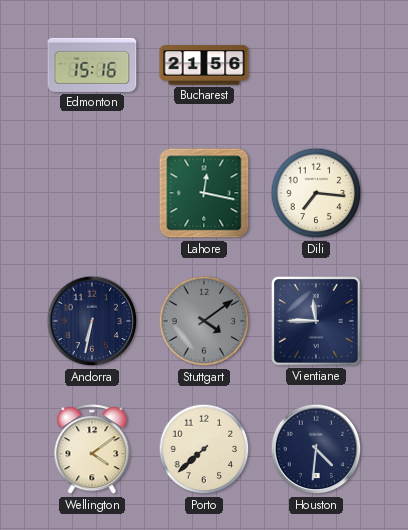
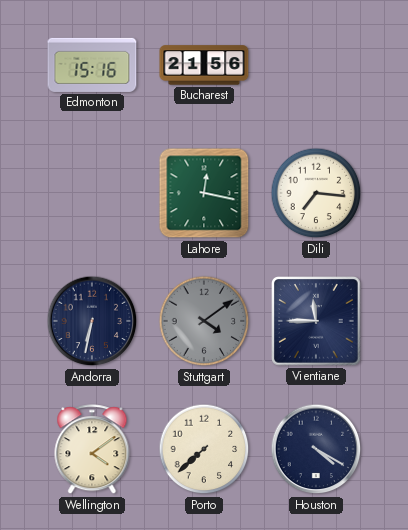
Houston: 4:31 -> 4:20 (316, 449)
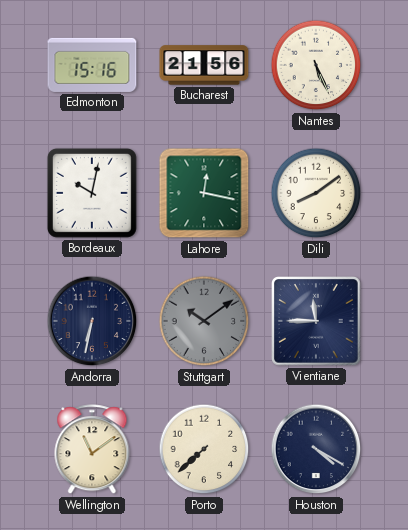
Nantes: none -> 5:26 (316, 65)
Bordeaux: none -> 10:02 (92, 193)
Dili: 7:16 -> 8:09 (316, 193)
Stuttgart: 4:09 -> 10:09 (204, 321)
Wellington: 4:09 -> 11:09 (92, 450)
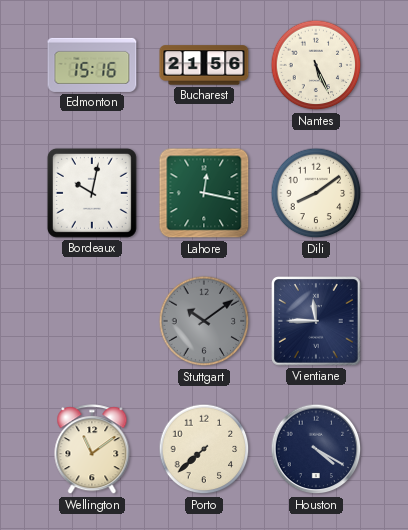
Andorra: 6:32 -> none (92, 321)
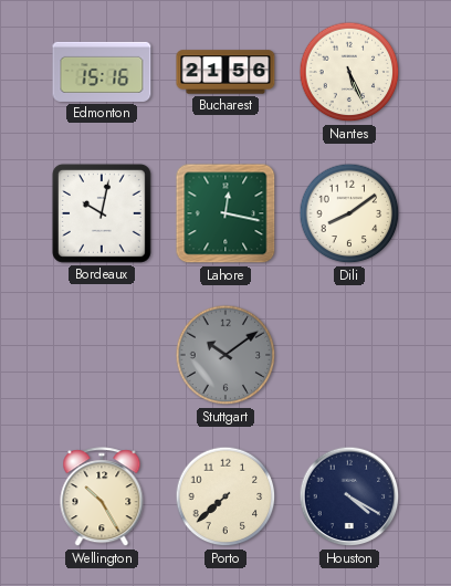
Vientiane: 11:45 -> none (316, 321)
Wellington: 11:09 -> 10:25 (102, 498)
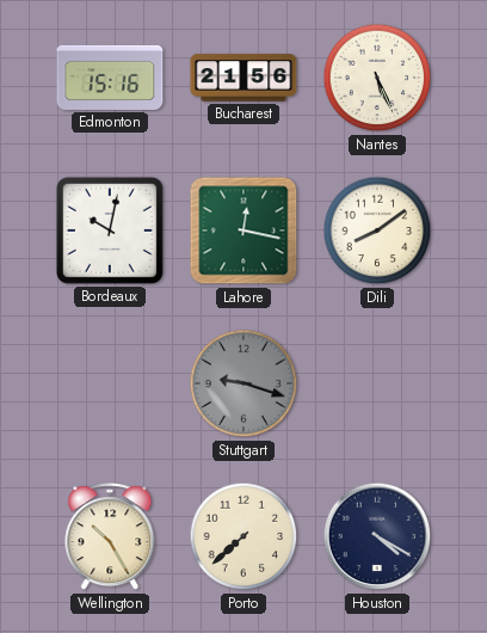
Stuttgart: 10:09 -> 9:18 (243, 383)
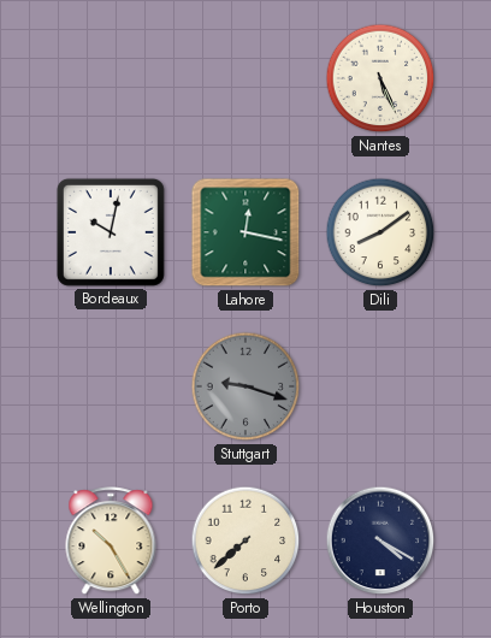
Edmonton: 15:16 -> none (110, 78)
Bucharest: 21:56 -> none (243, 78)
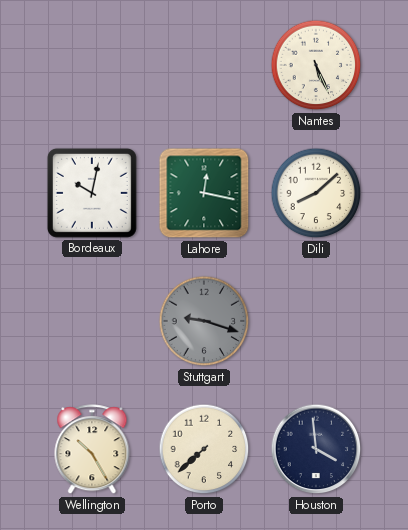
Dili: 8:09 -> 8:08 (316, 193)
Houston: 4:20 -> 3:59 (316, 449)
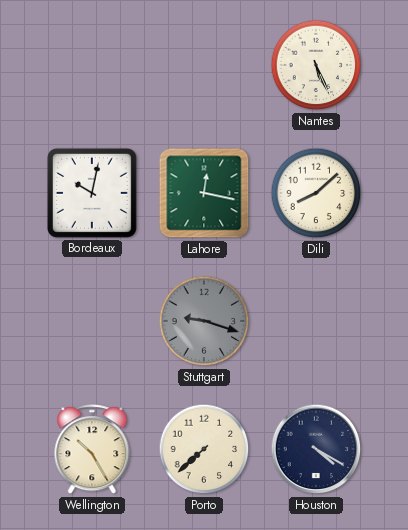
Houston: 3:59 -> 4:20 (316, 449)
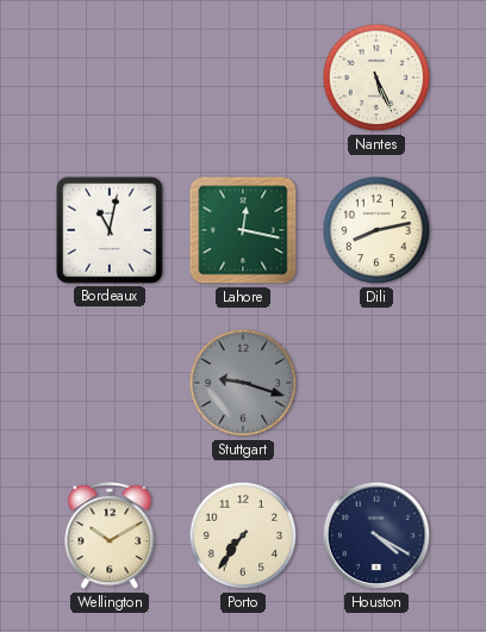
Bordeaux: 10:02 -> 11:02 (110, 230)
Dili: 8:08 -> 8:13 (376, 230)
Wellington: 10:25 -> 10:10 (110, 537)
Porto: 7:38 -> 7:36 (243, 535)
